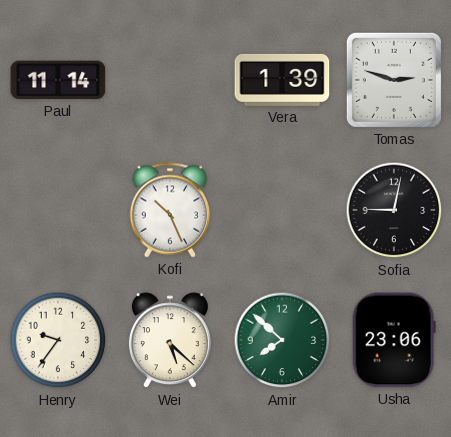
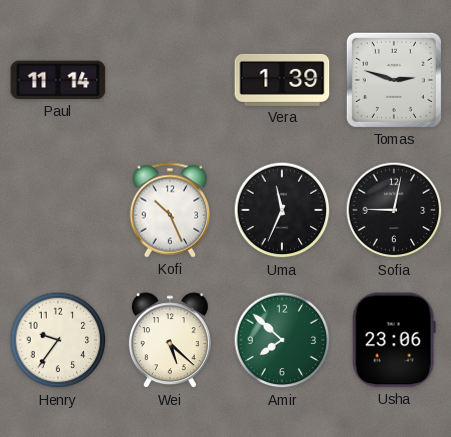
Uma: none -> 11:34 (282, 210)
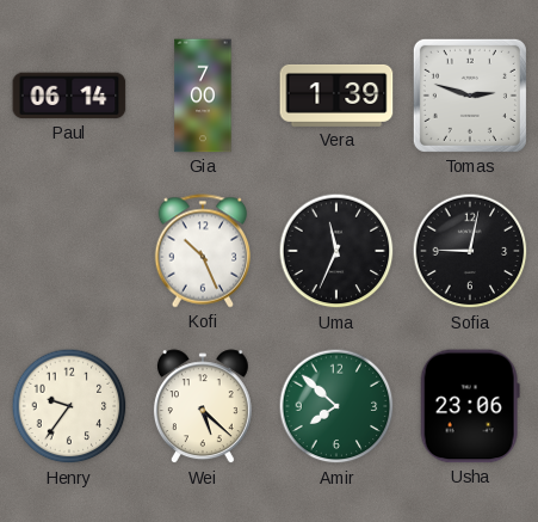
Paul: 11:14 -> 06:14 (69, 96)
Gia: none -> 7:00 (203, 96)
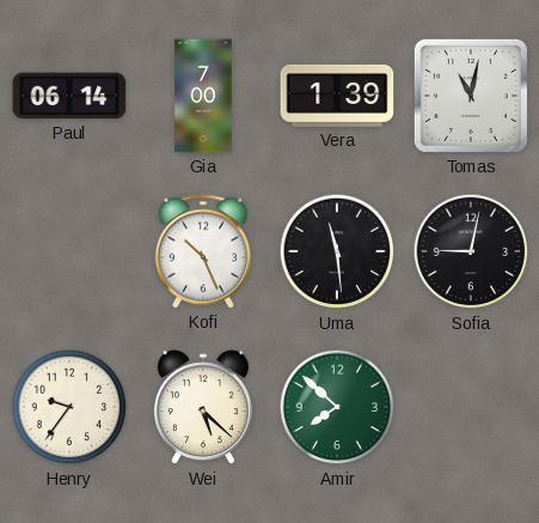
Tomas: 2:48 -> 11:02 (471, 96)
Uma: 11:34 -> 11:29 (337, 251)
Usha: 23:06 -> none (470, 406)
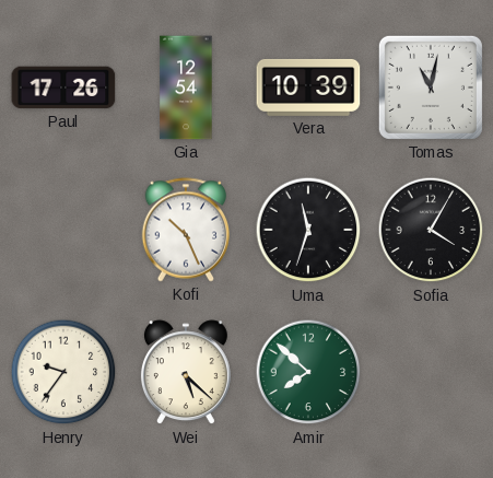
Paul: 06:14 -> 17:26 (63, 88)
Gia: 7:00 -> 12:54 (186, 88)
Vera: 1:39 -> 10:39 (308, 88)
Uma: 11:29 -> 11:33 (308, 230)
Sofia: 9:02 -> 4:05 (431, 230)
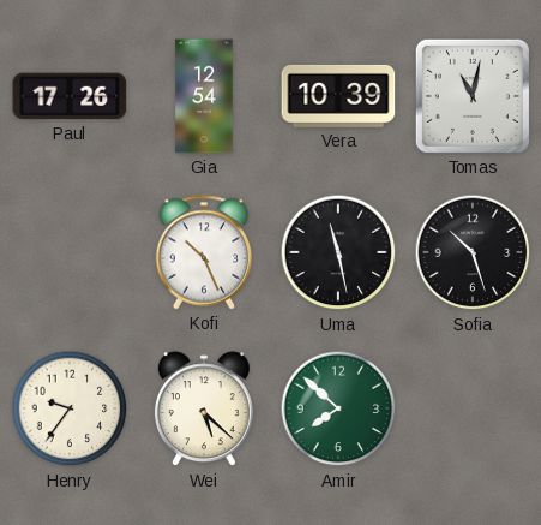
Uma: 11:33 -> 11:28 (338, 252)
Sofia: 4:05 -> 10:27 (473, 252)
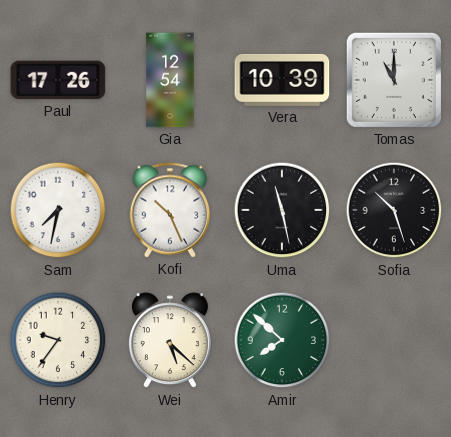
Tomas: 11:02 -> 11:00 (394, 80)
Sam: none -> 7:32 (58, 210)
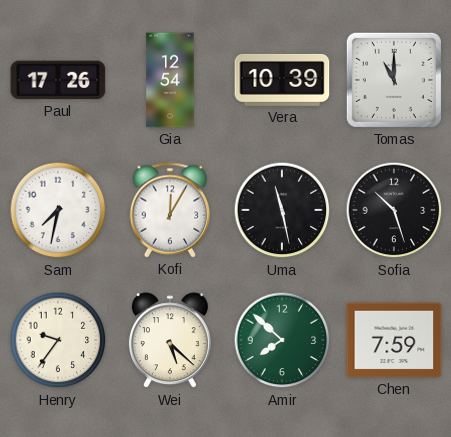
Kofi: 10:26 -> 12:05 (170, 210)
Chen: none -> 7:59 (394, 340)
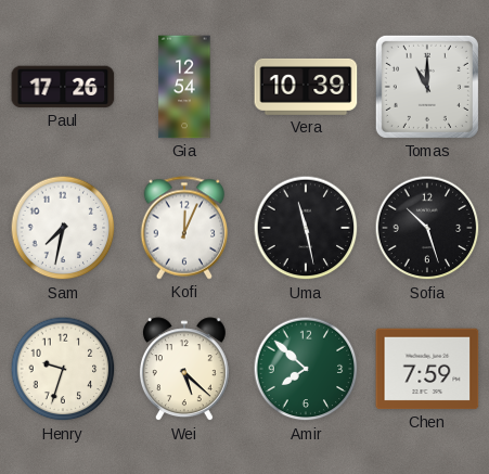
Kofi: 12:05 -> 12:04 (184, 228)
Henry: 9:36 -> 9:33 (63, 369)
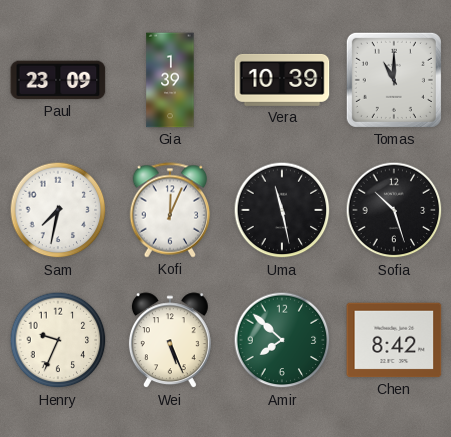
Paul: 17:26 -> 23:09 (58, 80)
Gia: 12:54 -> 1:39 (170, 80)
Henry: 9:33 -> 9:34 (58, 340)
Wei: 5:22 -> 5:26 (170, 341)
Chen: 7:59 -> 8:42 (394, 340)
